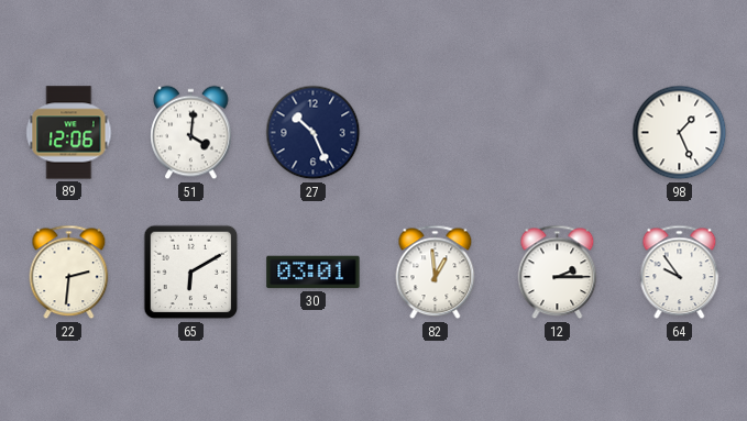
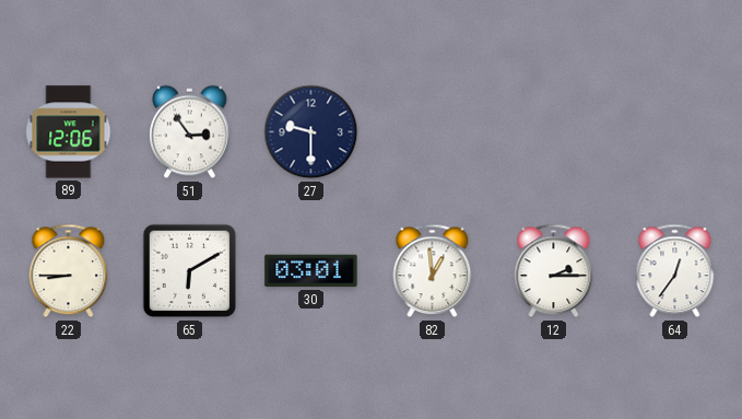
51: 4:01 -> 2:54 (190, 132)
27: 10:26 -> 9:30 (311, 132)
98: 1:26 -> none (680, 133)
22: 2:31 -> 8:45 (69, 271)
64: 9:54 -> 12:36 (675, 271)
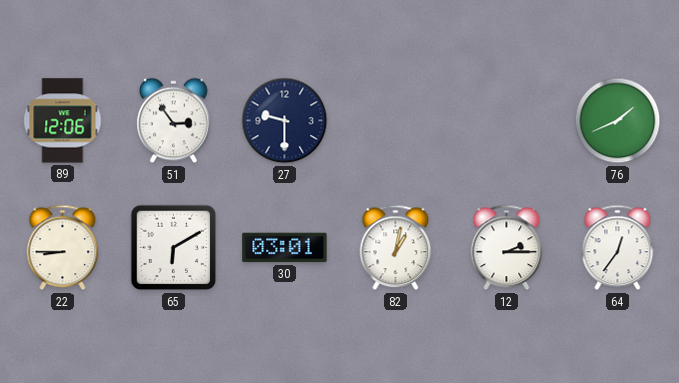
76: none -> 1:41 (618, 121)
82: 12:59 -> 1:02 (396, 248)
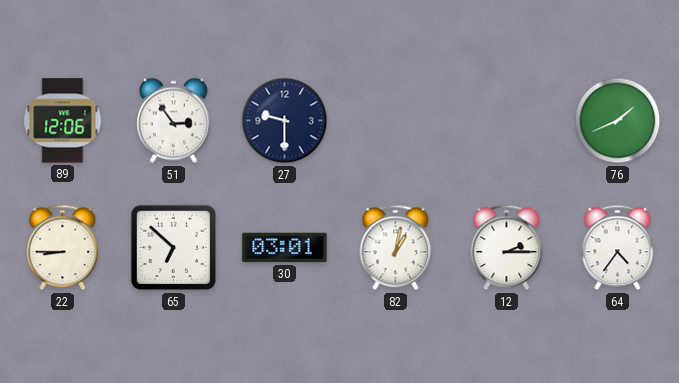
65: 6:10 -> 6:52 (174, 248)
64: 12:36 -> 4:36 (618, 248)
